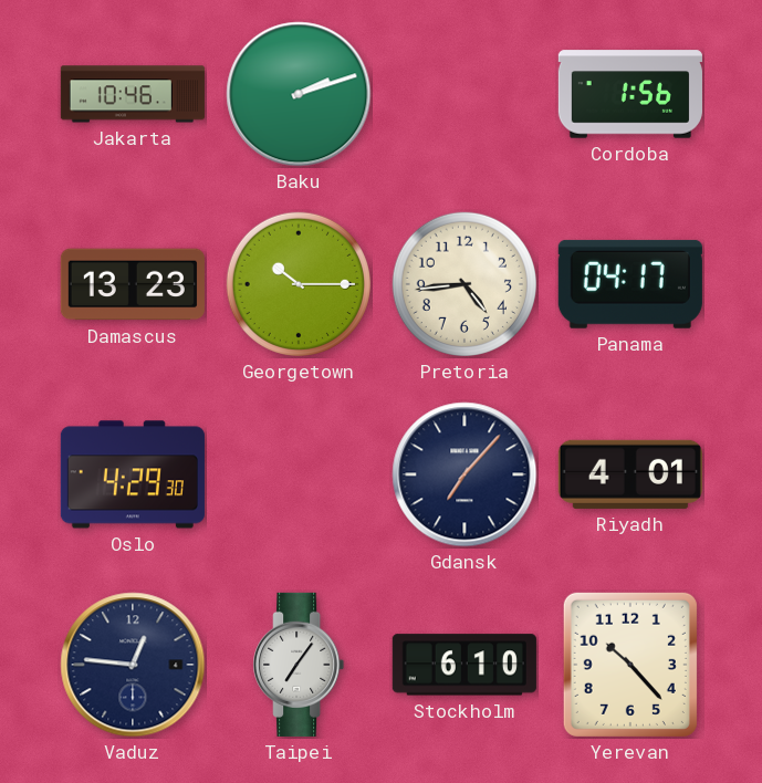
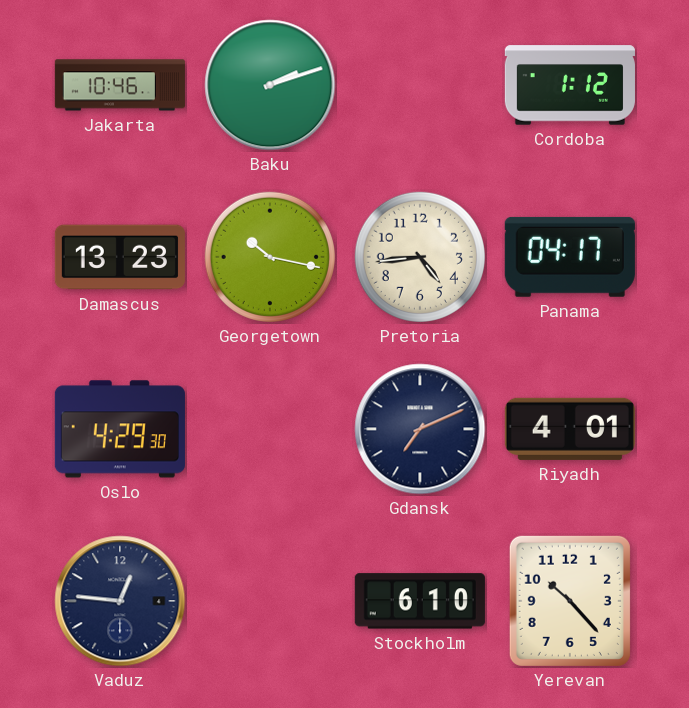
Cordoba: 1:56 -> 1:12 (570, 85)
Georgetown: 10:15 -> 10:17 (270, 257)
Gdansk: 7:07 -> 7:11 (420, 429)
Taipei: 7:06 -> none (299, 665)
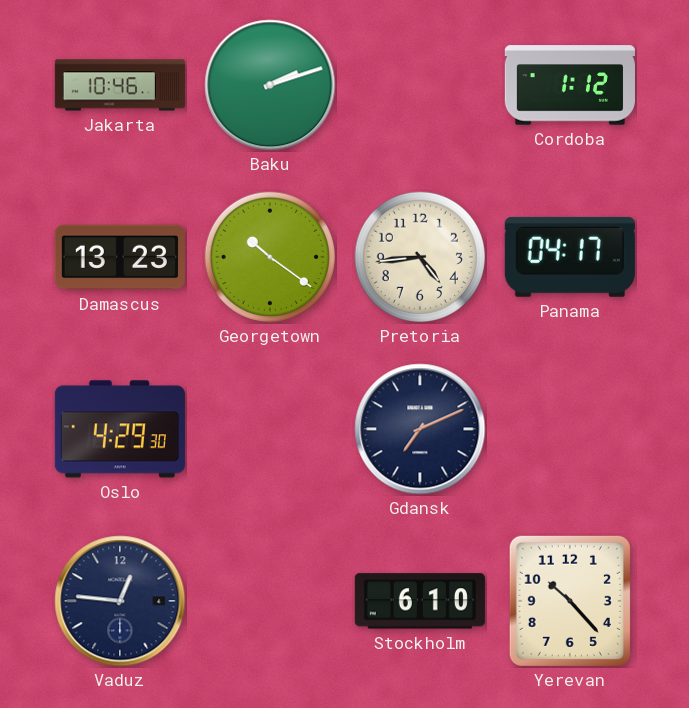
Georgetown: 10:17 -> 10:21 (270, 257)
Riyadh: 4:01 -> none (570, 429)
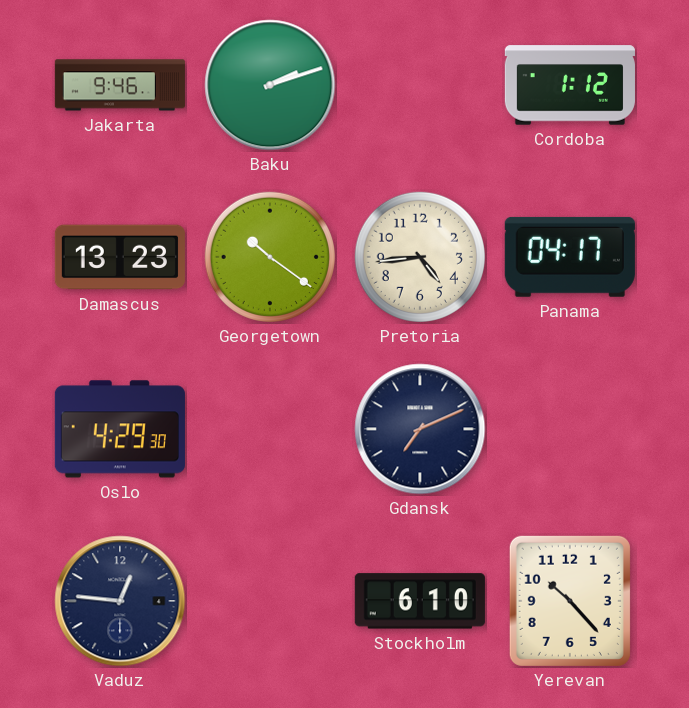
Jakarta: 10:46 -> 9:46 (120, 85)
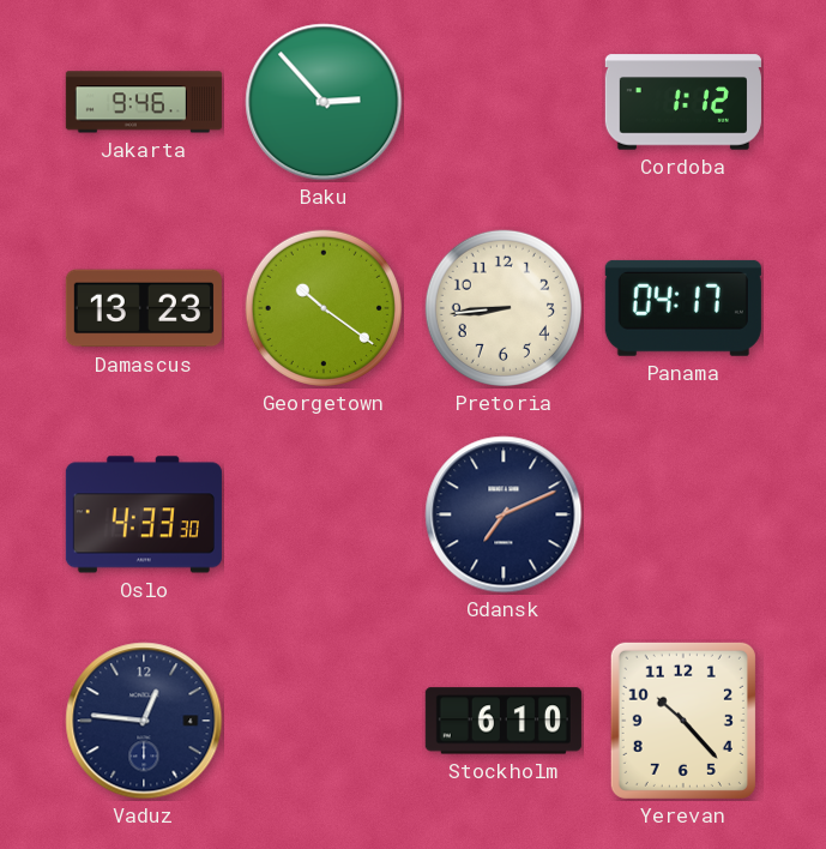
Baku: 2:12 -> 2:53 (324, 102)
Pretoria: 4:44 -> 8:44 (504, 308)
Oslo: 4:29 -> 4:33 (144, 514)
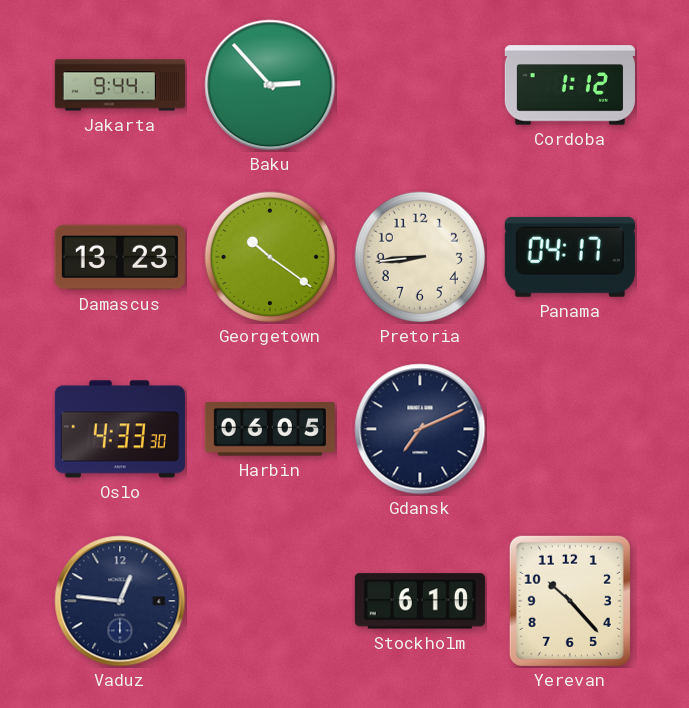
Jakarta: 9:46 -> 9:44 (120, 85)
Harbin: none -> 06:05 (270, 429)
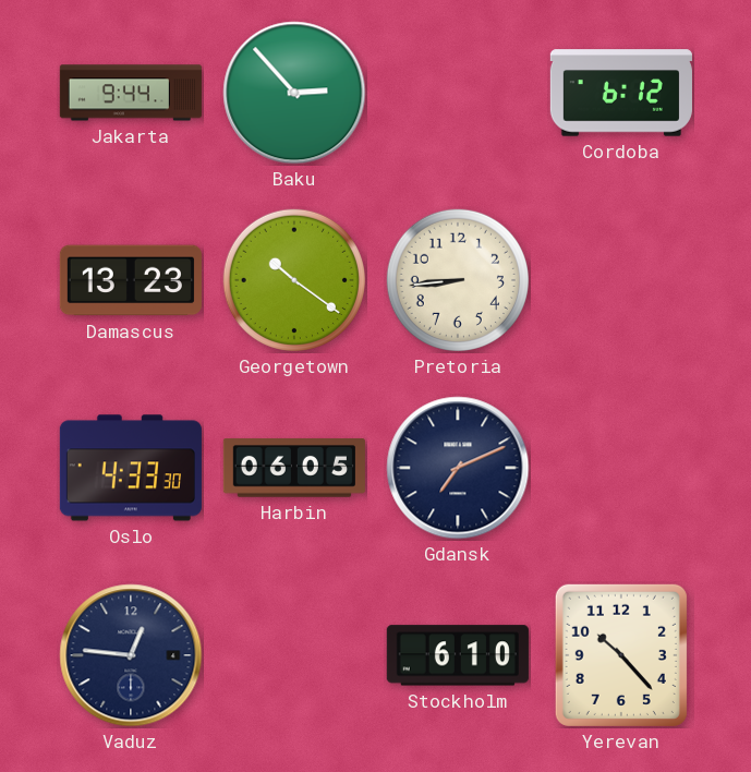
Cordoba: 1:12 -> 6:12 (621, 93)
Panama: 04:17 -> none (570, 257)
